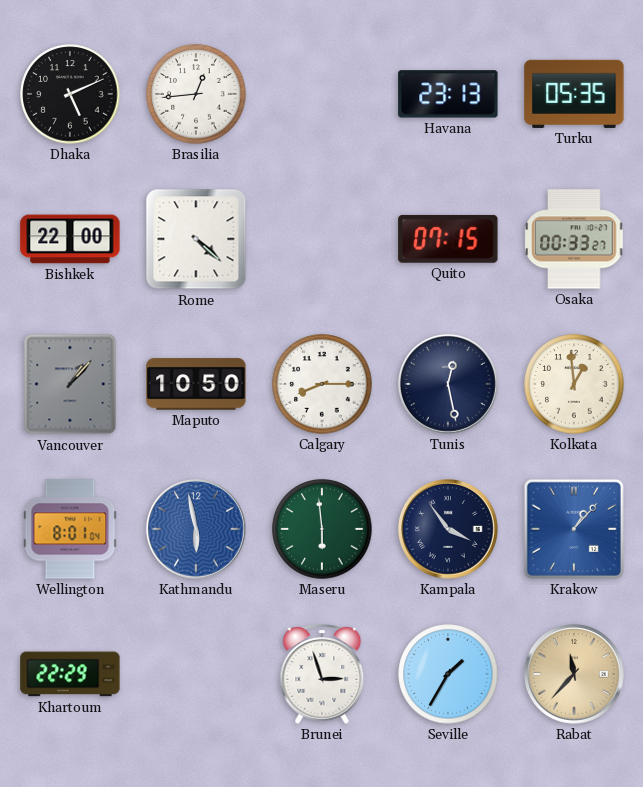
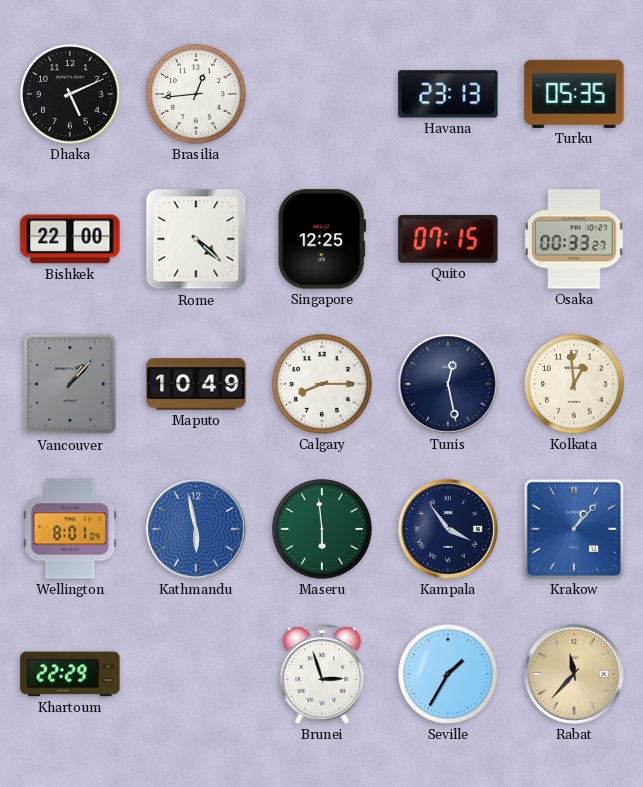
Singapore: none -> 12:25 (322, 239)
Maputo: 10:50 -> 10:49 (196, 384)
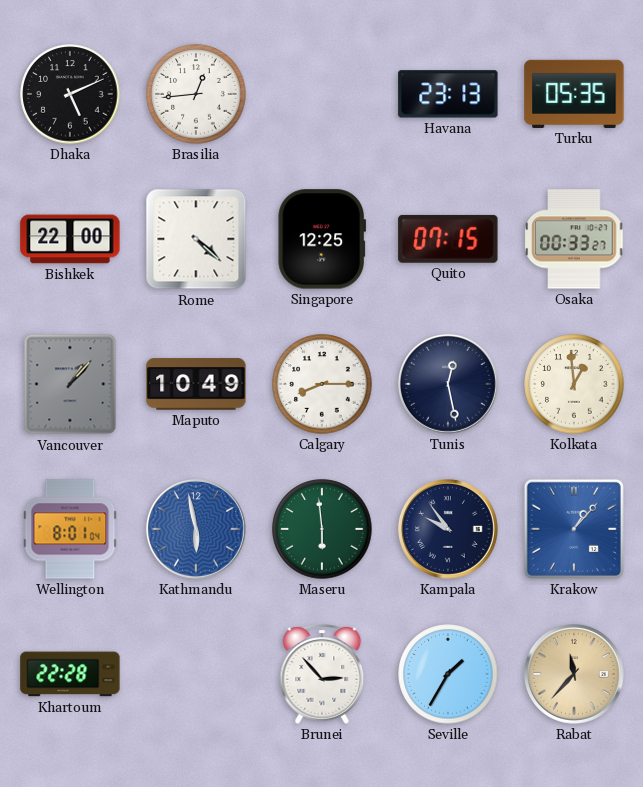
Kampala: 3:54 -> 9:54 (448, 529)
Khartoum: 22:29 -> 22:28 (70, 674)
Brunei: 2:57 -> 2:53 (322, 674)
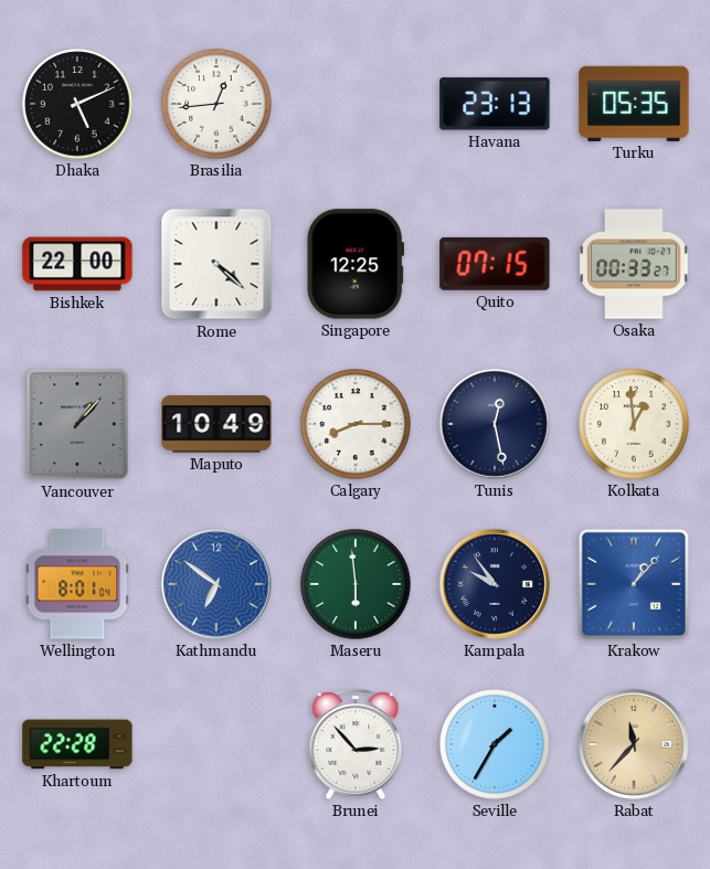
Kathmandu: 5:58 -> 6:51 (216, 584)
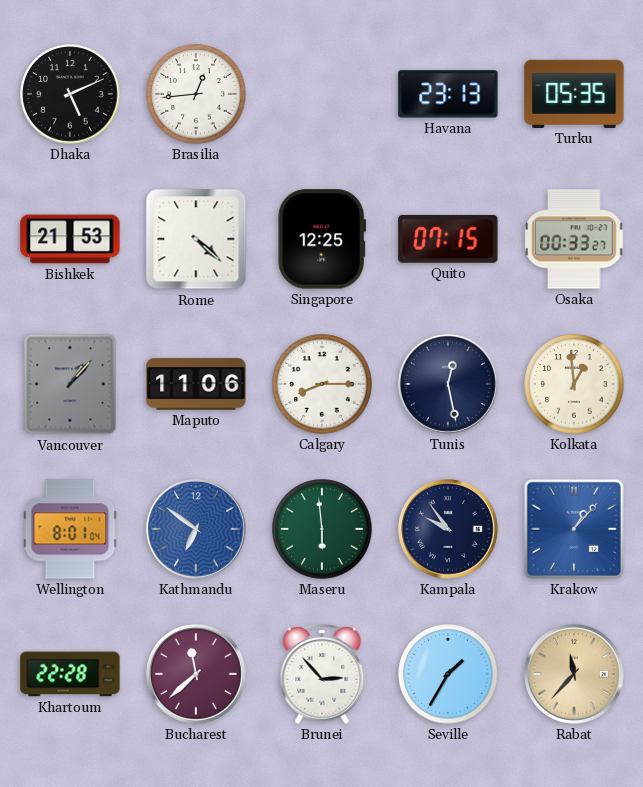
Bishkek: 22:00 -> 21:53 (70, 239)
Maputo: 10:49 -> 11:06 (196, 384)
Bucharest: none -> 11:38 (196, 674)
